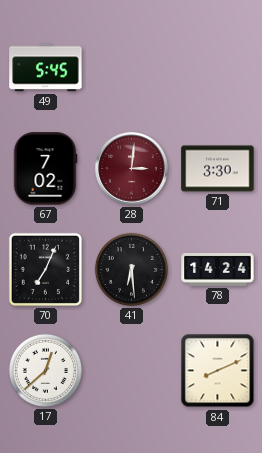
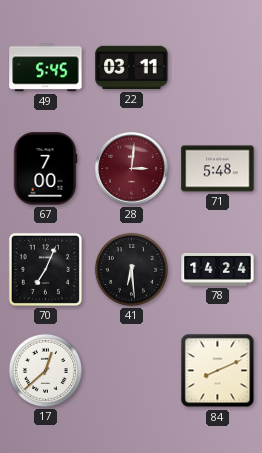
22: none -> 03:11 (132, 68)
67: 7:02 -> 7:00 (45, 169)
71: 3:30 -> 5:48 (218, 169)
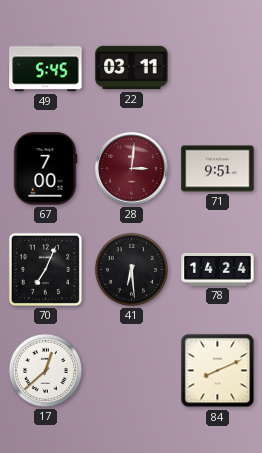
71: 5:48 -> 9:51 (218, 169)
